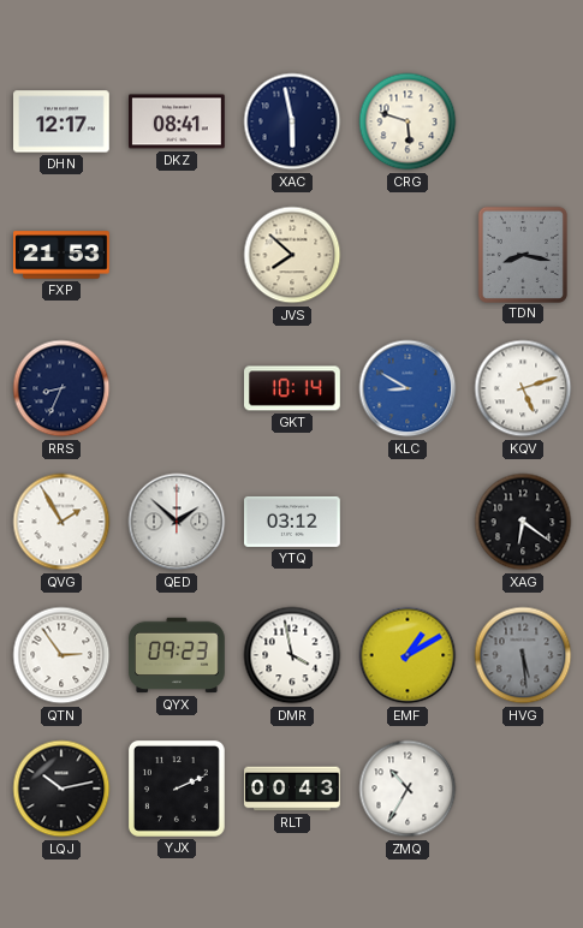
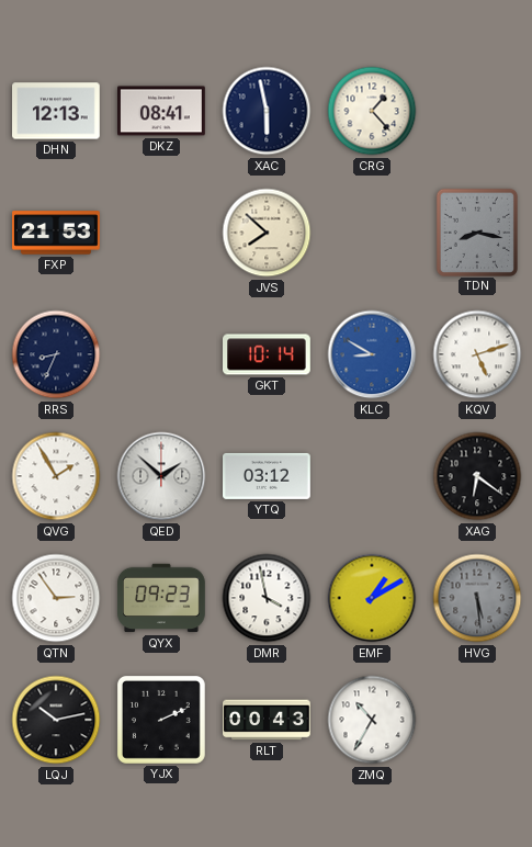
DHN: 12:17 -> 12:13 (57, 111)
CRG: 5:48 -> 1:23 (372, 111)
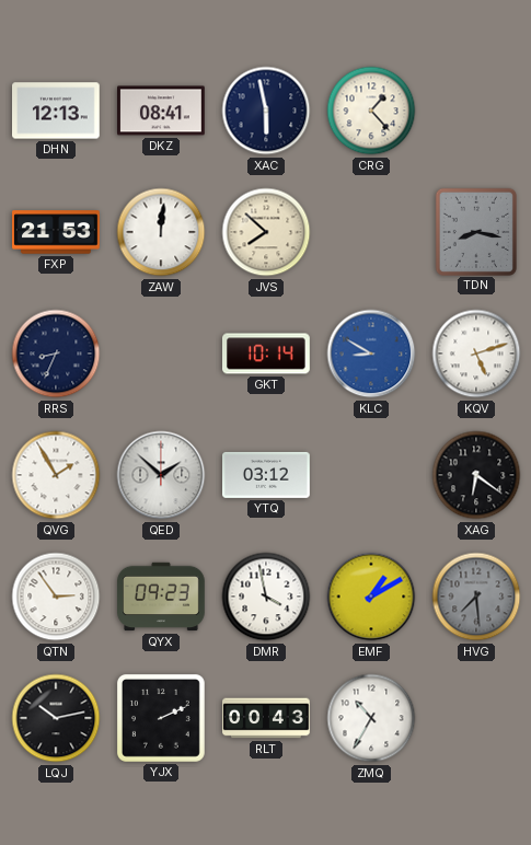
ZAW: none -> 12:01 (161, 232)
HVG: 5:29 -> 7:29 (476, 597)
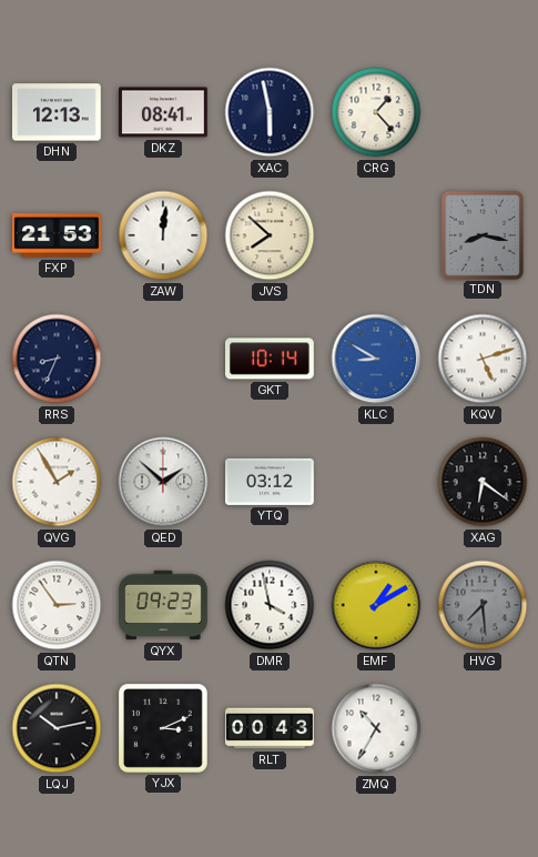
YJX: 2:11 -> 3:11 (163, 728)
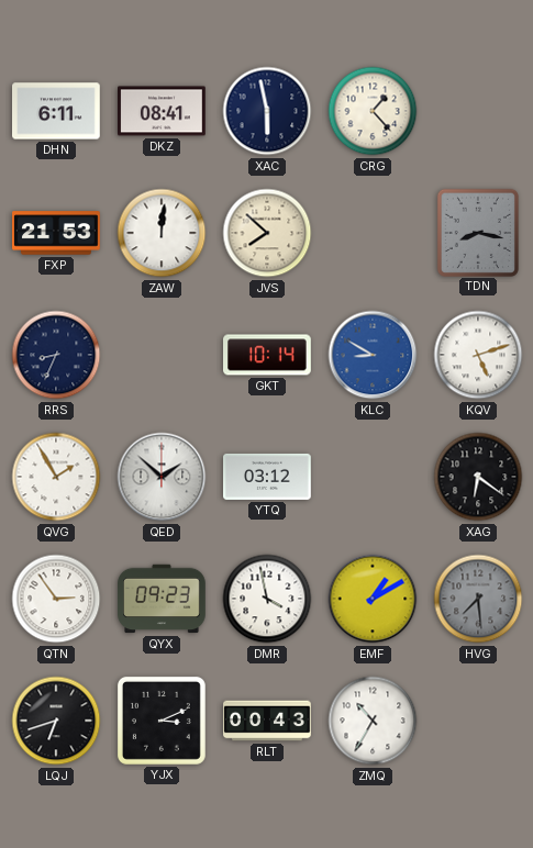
DHN: 12:13 -> 6:11 (57, 111)
LQJ: 10:13 -> 6:42 (56, 721)
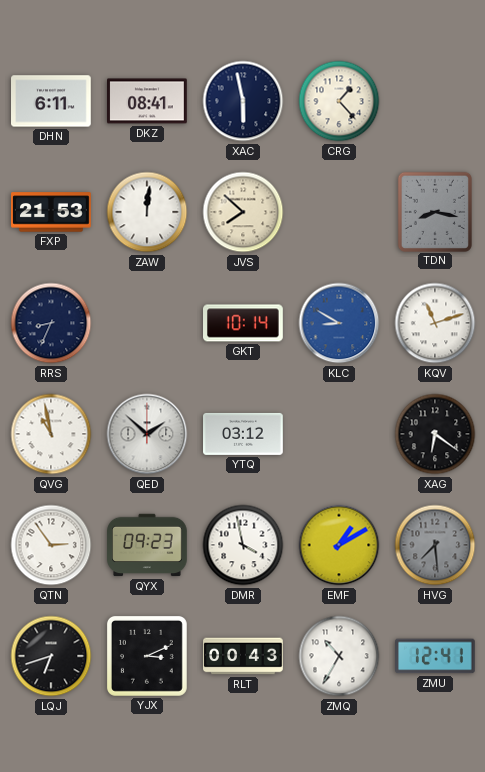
KQV: 5:12 -> 11:12 (435, 323)
QVG: 1:55 -> 10:58 (51, 434)
ZMU: none -> 12:41 (436, 656)
